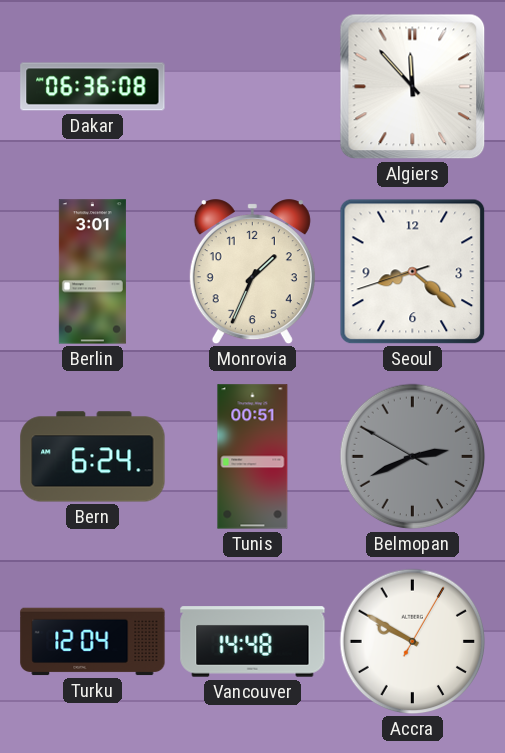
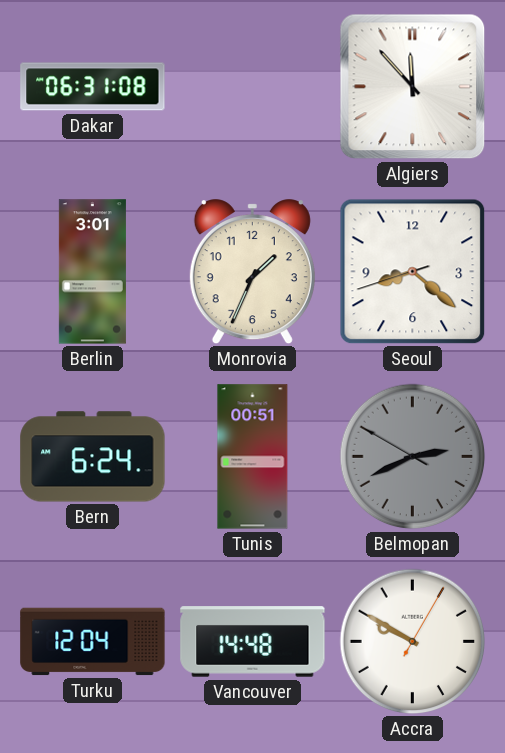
Dakar: 06:36 -> 06:31 (93, 87)
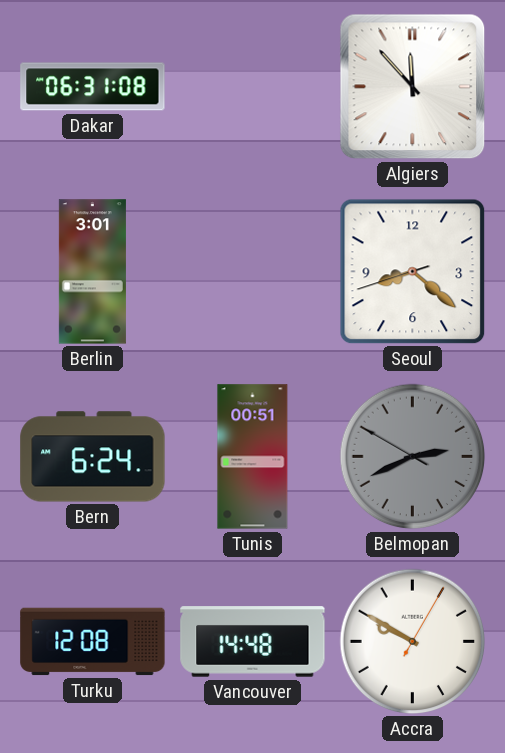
Monrovia: 1:34 -> none (252, 272)
Turku: 12:04 -> 12:08 (93, 642)
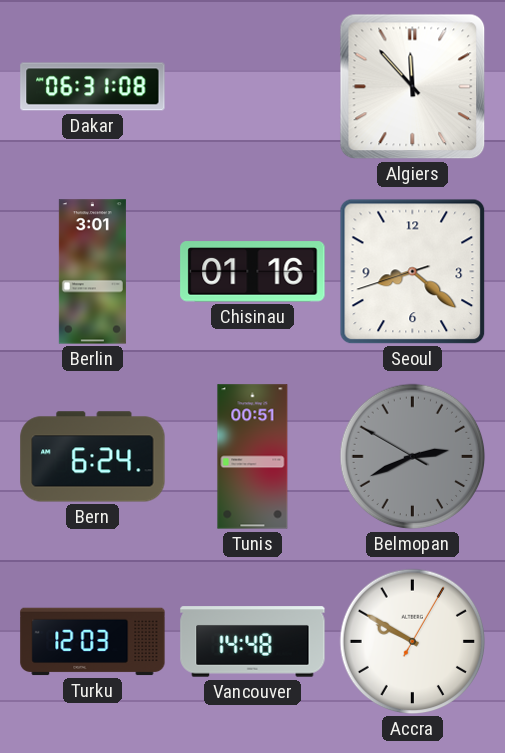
Chisinau: none -> 01:16 (253, 272)
Turku: 12:08 -> 12:03 (93, 642)
